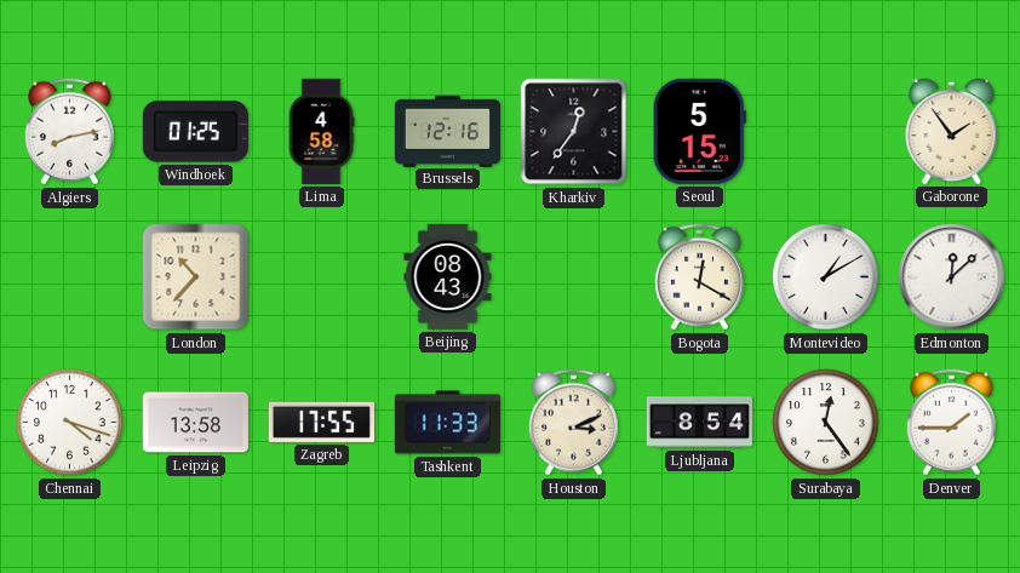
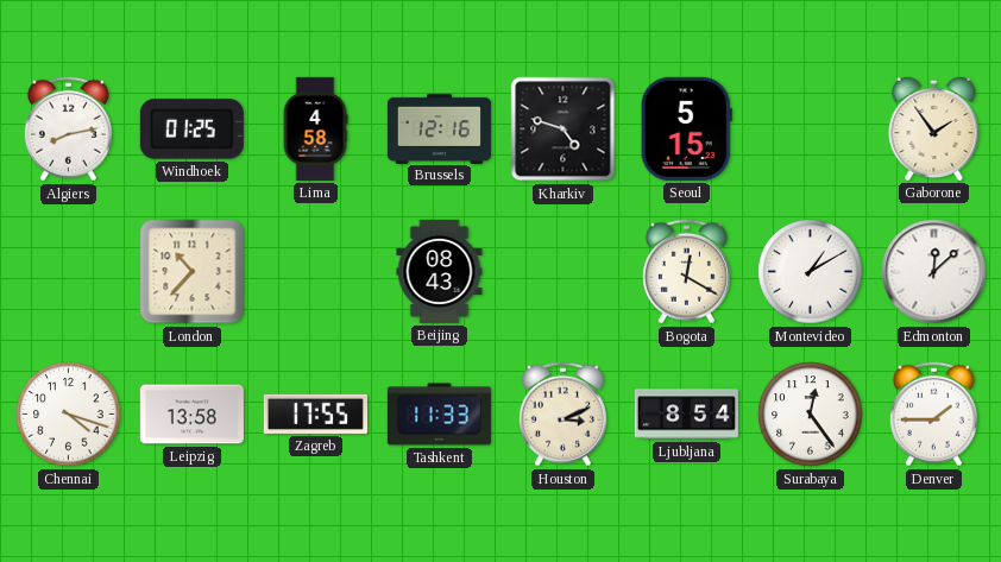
Kharkiv: 12:36 -> 4:48 (564, 130)
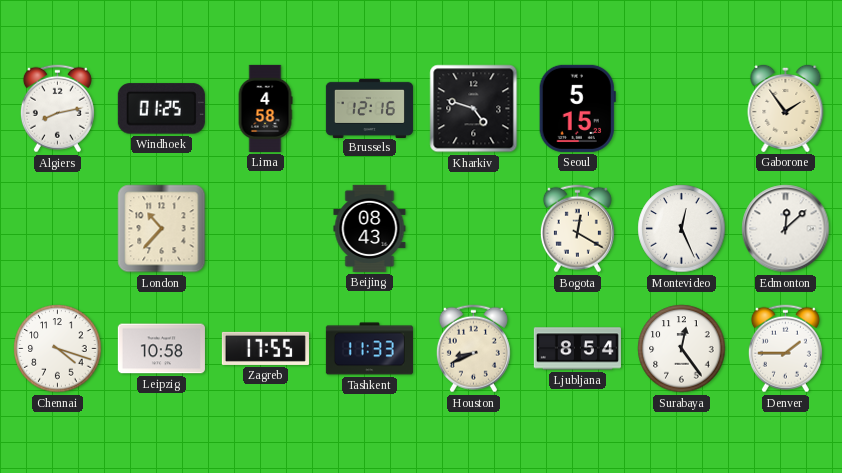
Montevideo: 1:10 -> 12:26 (682, 229)
Leipzig: 13:58 -> 10:58 (161, 349)
Houston: 3:11 -> 8:41 (473, 349)
